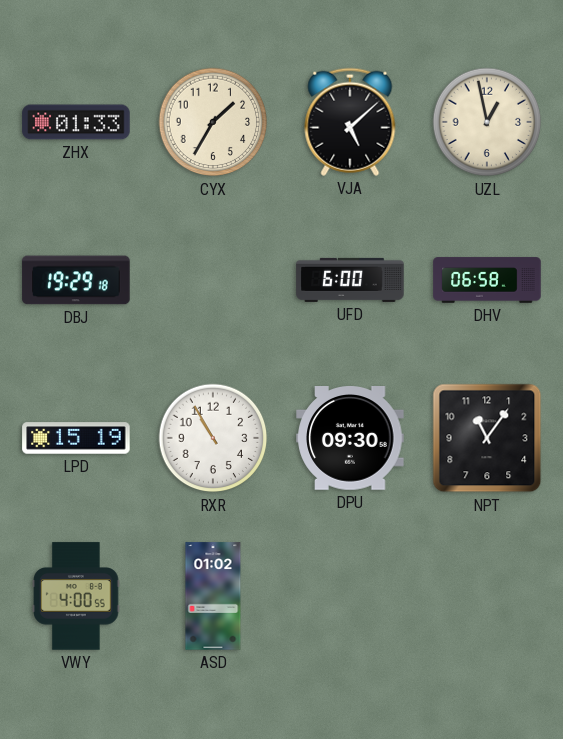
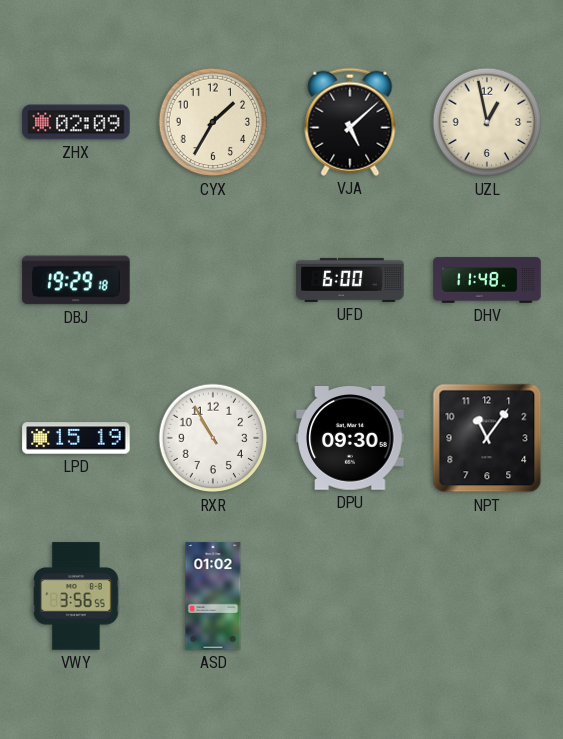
ZHX: 01:33 -> 02:09 (76, 122)
DHV: 06:58 -> 11:48 (487, 280)
VWY: 4:00 -> 3:56 (76, 596)
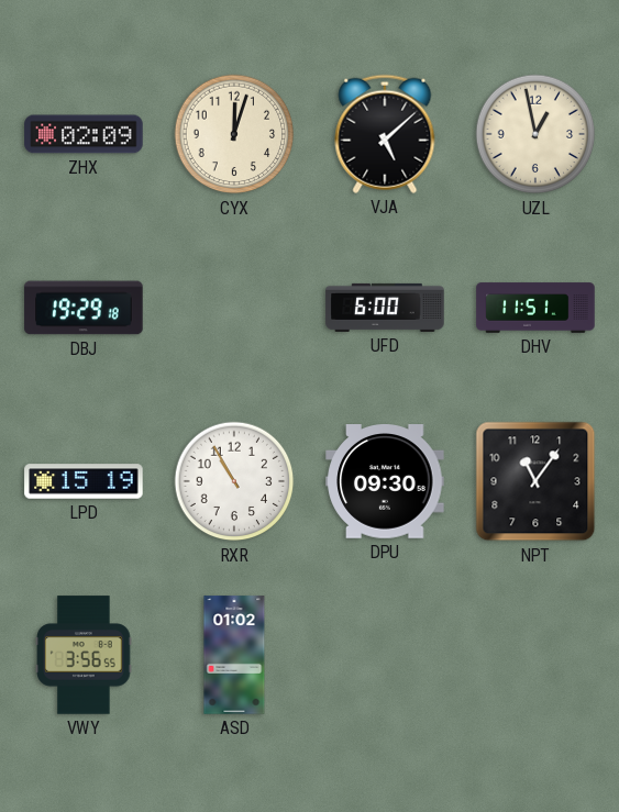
CYX: 1:35 -> 12:03 (234, 134)
DHV: 11:48 -> 11:51 (535, 308)
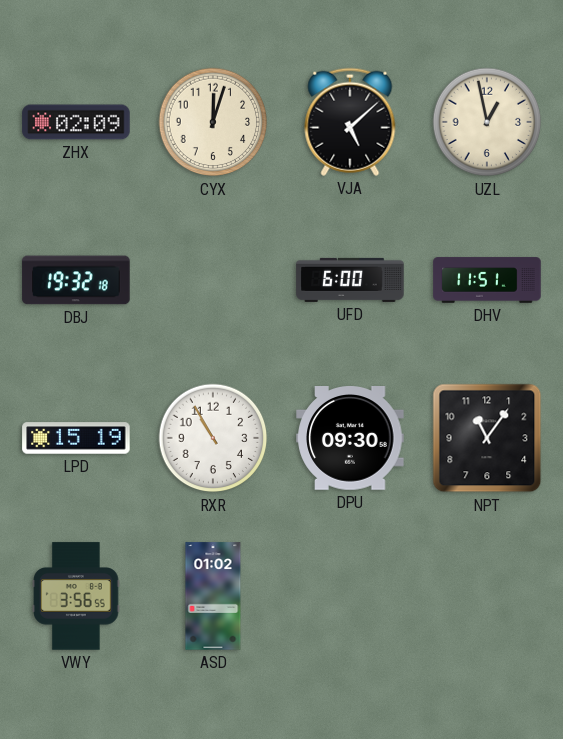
DBJ: 19:29 -> 19:32 (76, 280)
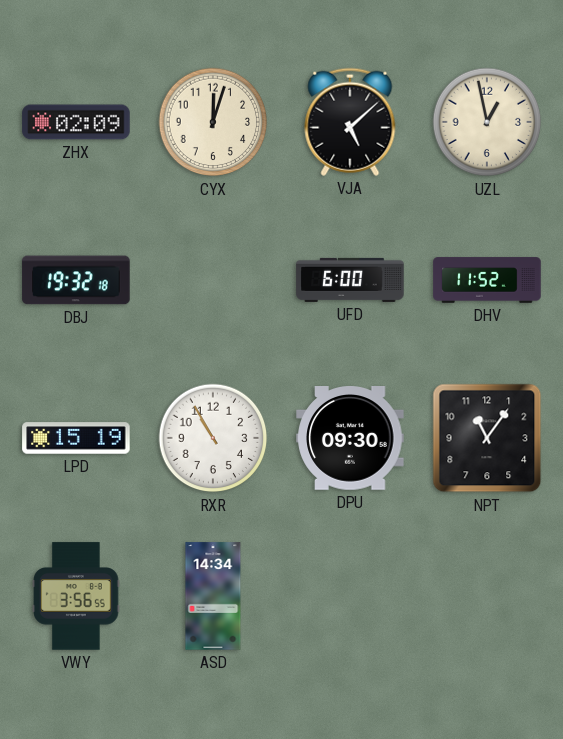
DHV: 11:51 -> 11:52 (487, 280)
ASD: 01:02 -> 14:34 (213, 596)
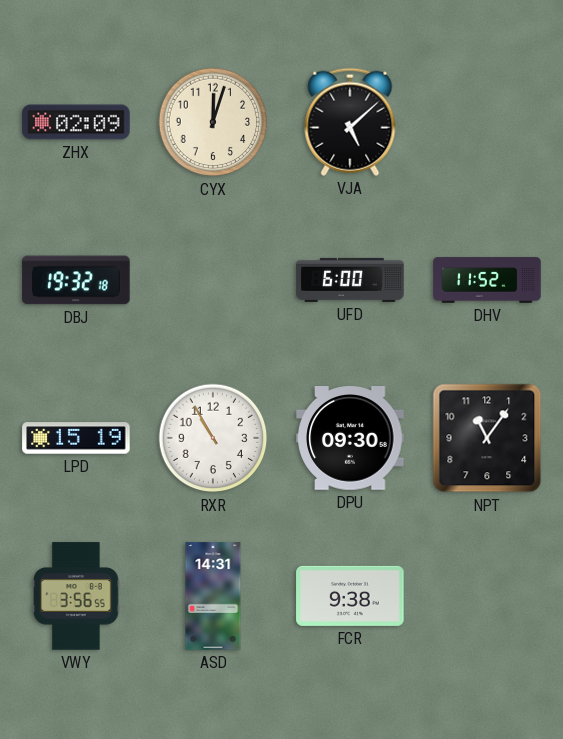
UZL: 12:58 -> none (487, 122)
ASD: 14:34 -> 14:31 (213, 596)
FCR: none -> 9:38 (350, 596)
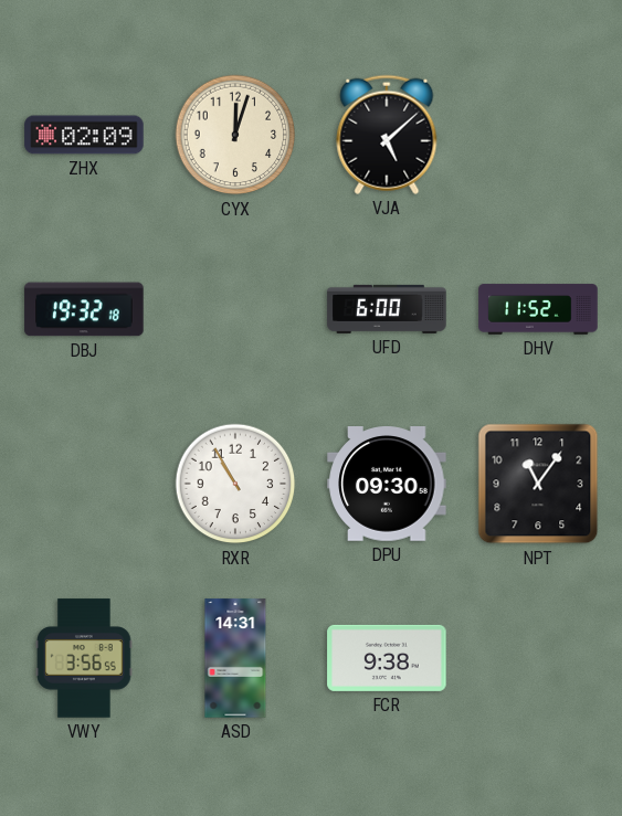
LPD: 15:19 -> none (76, 438)
